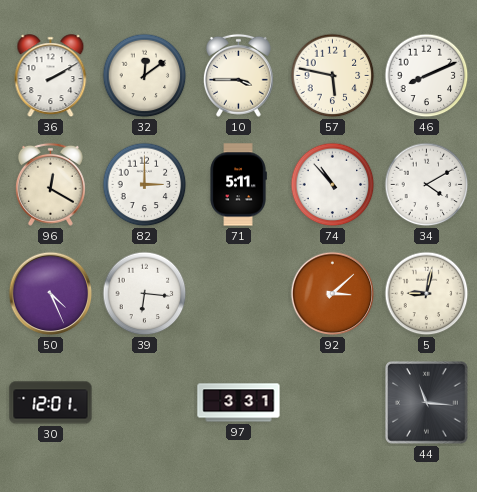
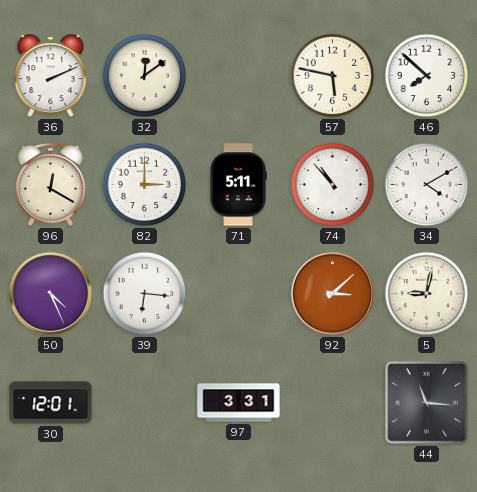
36: 2:10 -> 2:11 (51, 76)
10: 3:45 -> none (238, 75)
46: 8:11 -> 7:52 (427, 76)
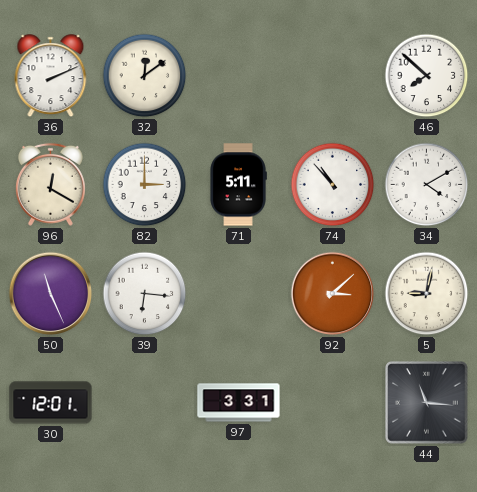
57: 5:47 -> none (333, 76)
50: 4:26 -> 11:26 (51, 294)
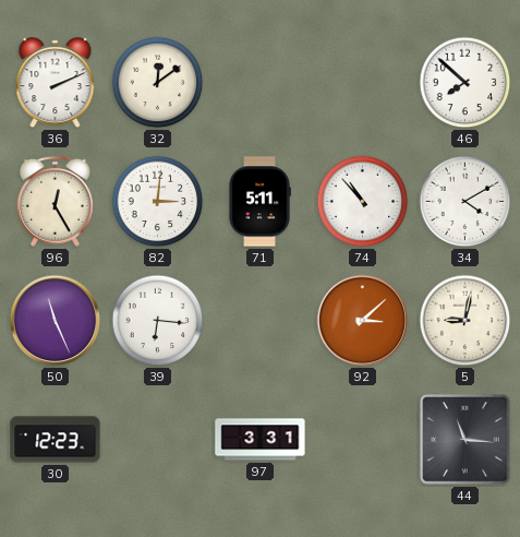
96: 12:20 -> 12:25 (55, 201)
82: 3:00 -> 3:01 (158, 202)
30: 12:01 -> 12:23 (56, 440)
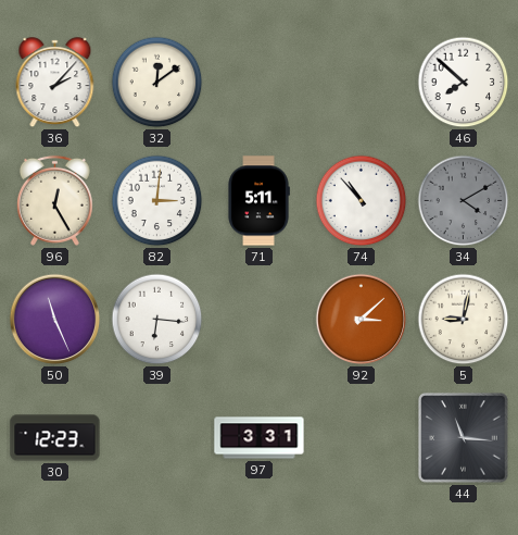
36: 2:11 -> 2:07 (55, 83)
34 dial: white -> grey (464, 201)
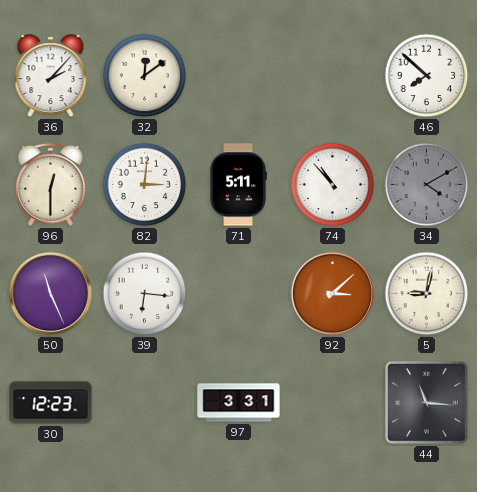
96: 12:25 -> 12:30 (50, 184)
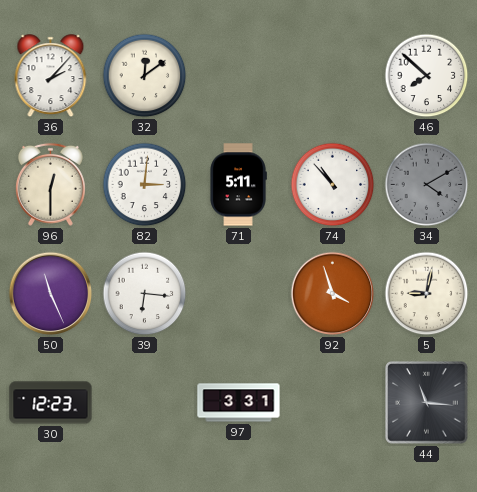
92: 3:08 -> 3:57 (333, 294)
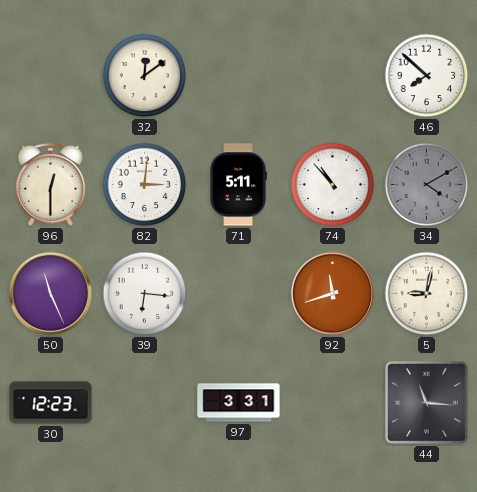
36: 2:07 -> none (51, 76)
92: 3:57 -> 11:42 (333, 294)
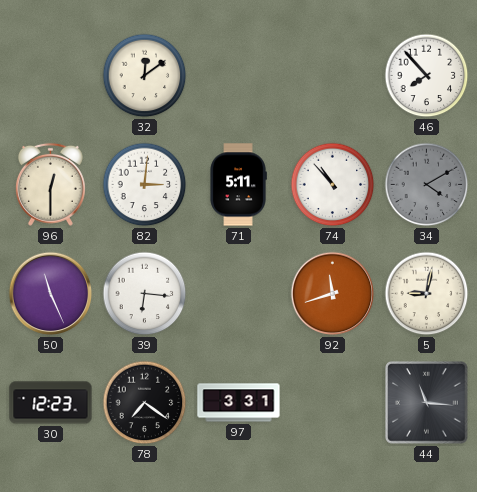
46: 7:52 -> 7:53 (427, 76)
78: none -> 7:21 (145, 403)
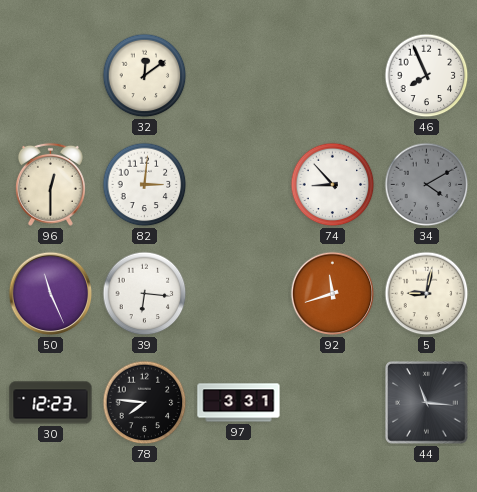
46: 7:53 -> 7:56 (427, 76)
71: 5:11 -> none (238, 185)
74: 10:53 -> 8:53 (333, 185)
78: 7:21 -> 7:46 (145, 403)
